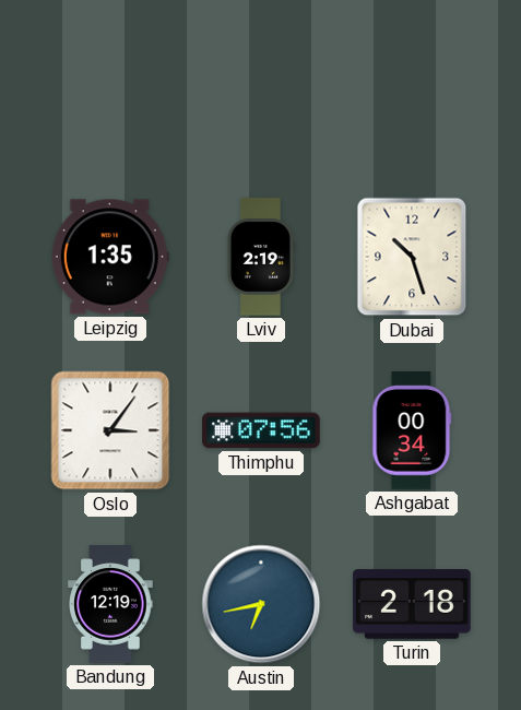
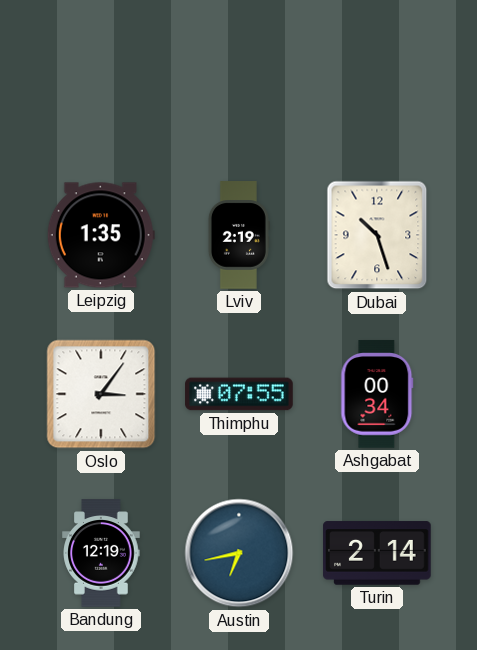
Thimphu: 07:56 -> 07:55 (239, 394)
Turin: 2:18 -> 2:14 (377, 553)
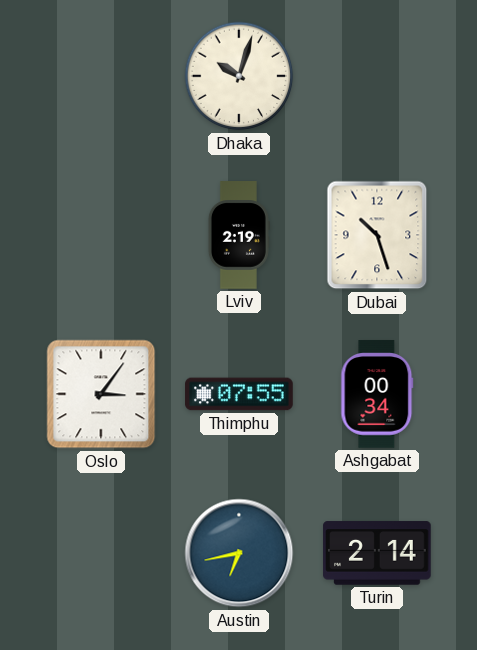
Dhaka: none -> 10:03 (239, 76)
Leipzig: 1:35 -> none (101, 235)
Bandung: 12:19 -> none (101, 553)
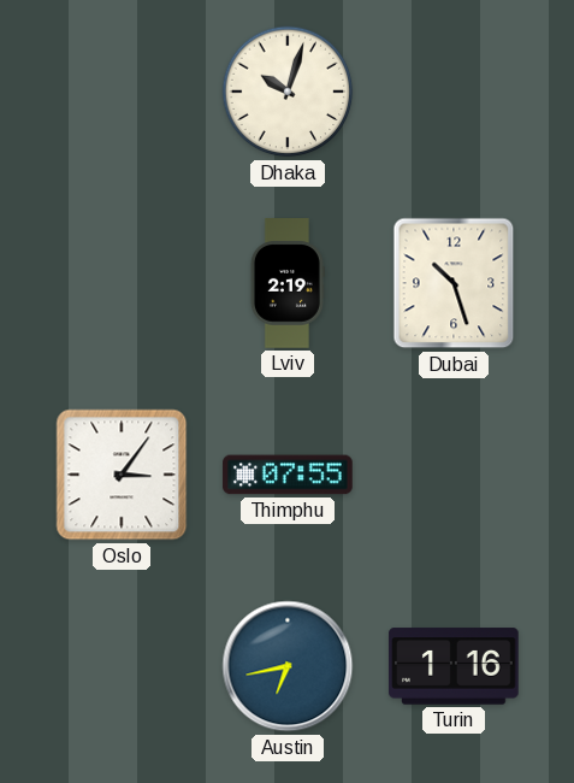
Ashgabat: 00:34 -> none (377, 394)
Turin: 2:14 -> 1:16 (454, 666)
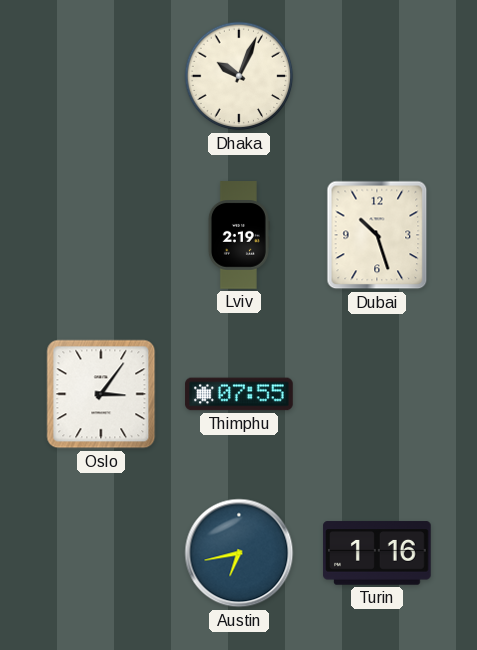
Dhaka: 10:03 -> 10:04 (239, 76)
